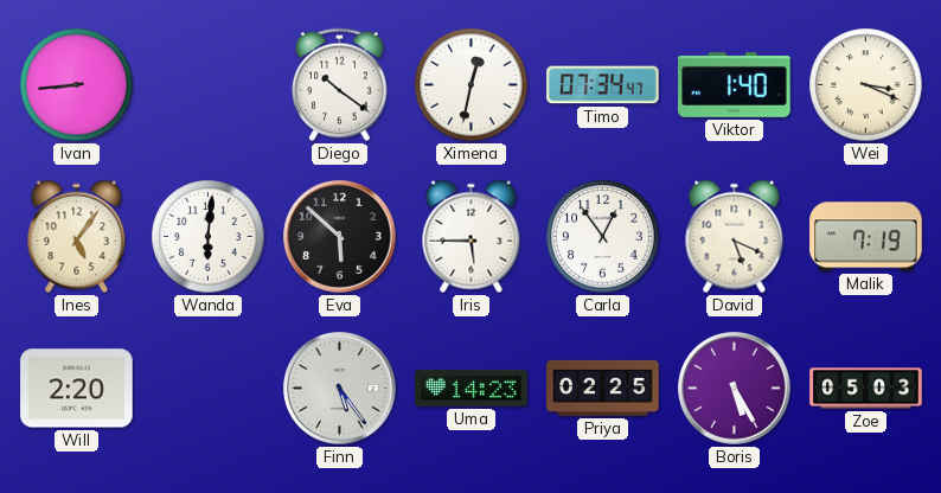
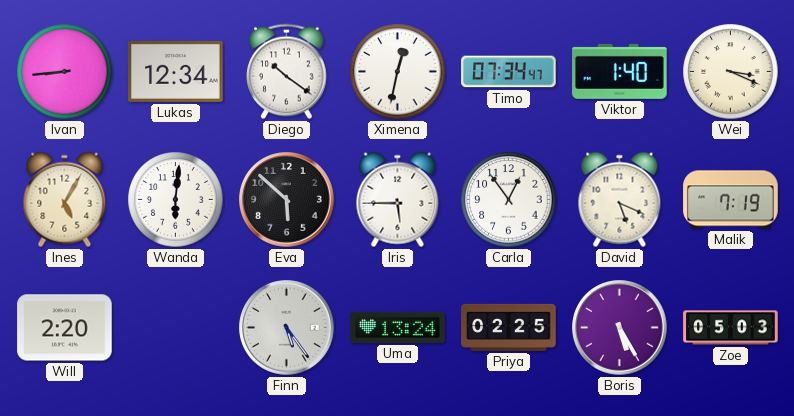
Lukas: none -> 12:34 (176, 71)
Ines: 5:06 -> 5:05 (65, 200)
Uma: 14:23 -> 13:24 (398, 327)
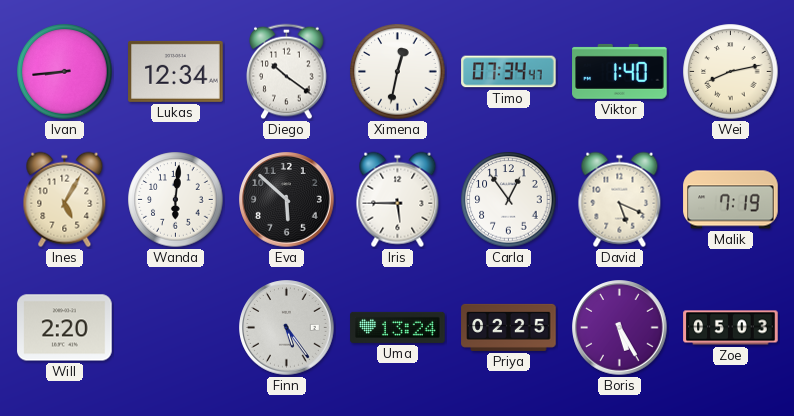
Wei: 3:19 -> 8:13 (731, 72)
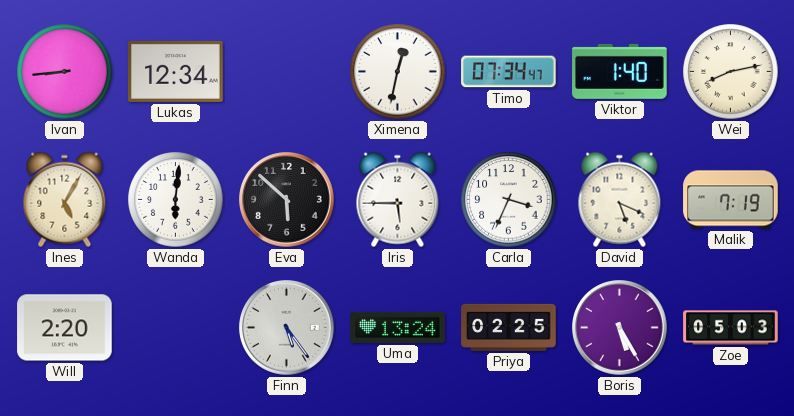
Diego: 10:21 -> none (287, 72)
Carla: 12:54 -> 3:34 (509, 200)
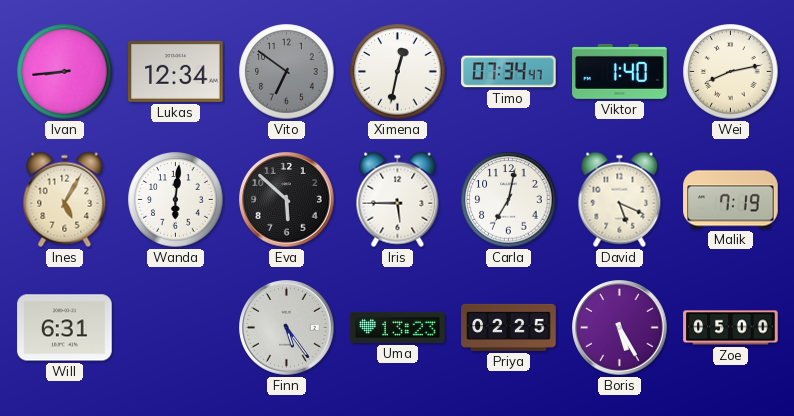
Vito: none -> 6:51 (287, 72)
Carla: 3:34 -> 7:02 (509, 200)
Will: 2:20 -> 6:31 (65, 328)
Uma: 13:24 -> 13:23 (398, 327)
Zoe: 05:03 -> 05:00 (731, 328)
